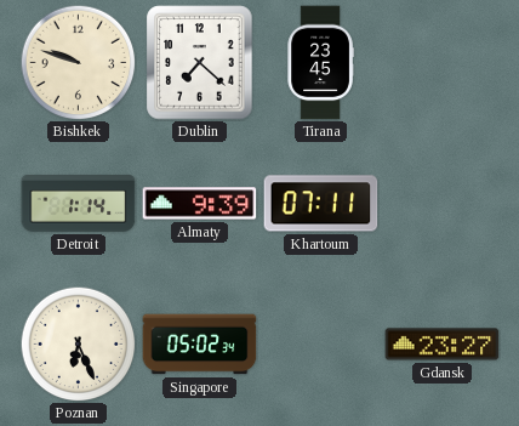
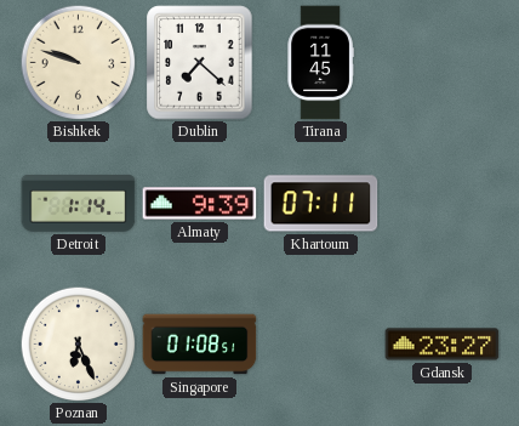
Tirana: 23:45 -> 11:45 (320, 63)
Singapore: 05:02 -> 01:08 (200, 345)
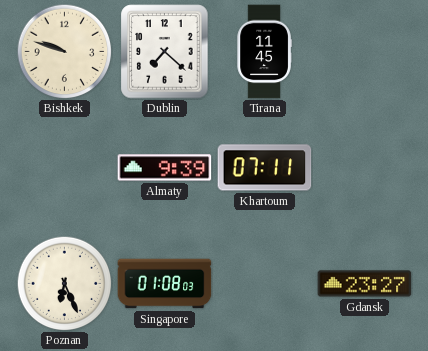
Detroit: 1:14 -> none (79, 204)
Singapore: 01:08:51 -> 01:08:03 (165, 284)
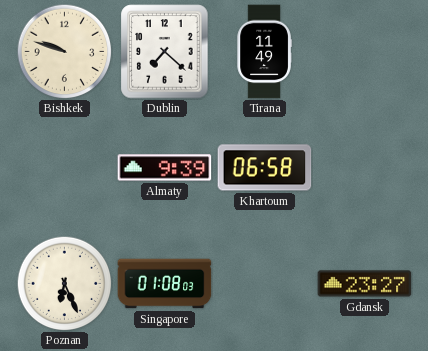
Tirana: 11:45 -> 11:49 (264, 52)
Khartoum: 07:11 -> 06:58 (265, 168)
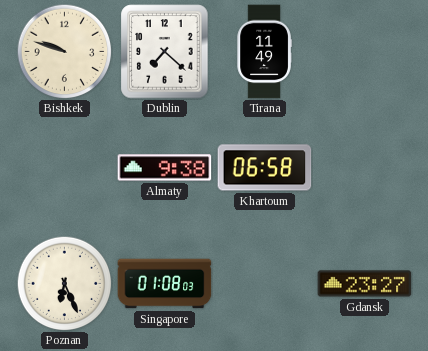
Almaty: 9:39 -> 9:38 (165, 168)
